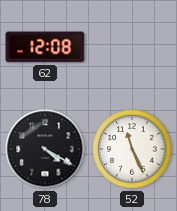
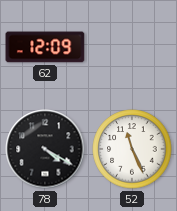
62: 12:08 -> 12:09 (45, 47)
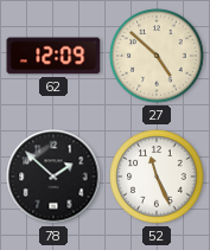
27: none -> 4:52 (157, 56)
78: 4:20 -> 1:52 (53, 177)
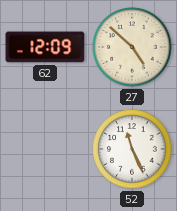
78: 1:52 -> none (53, 177)
